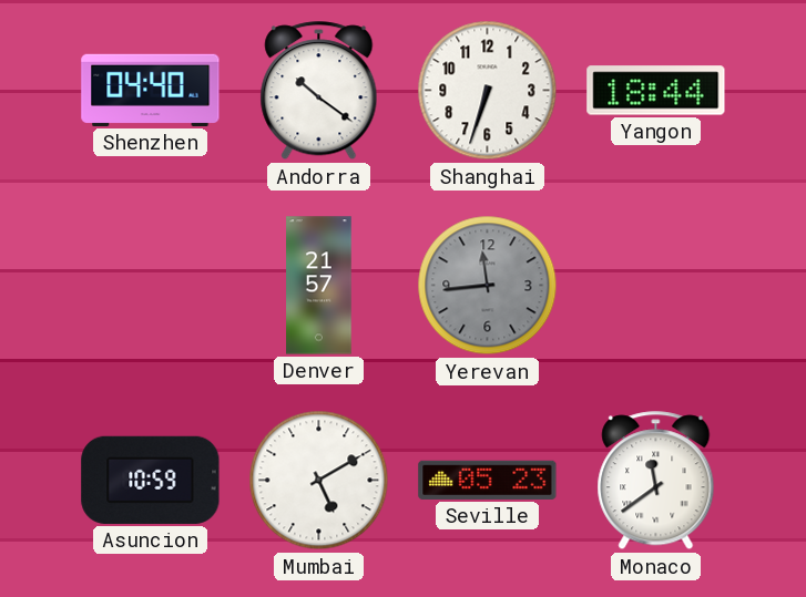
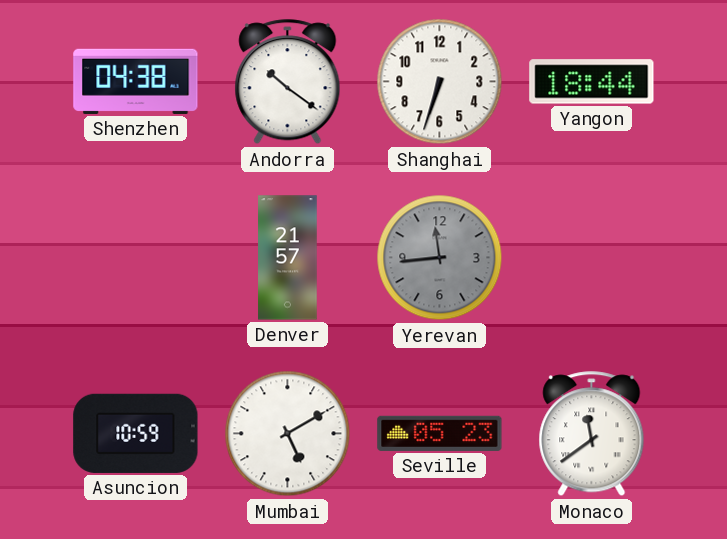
Shenzhen: 04:40 -> 04:38 (136, 81)
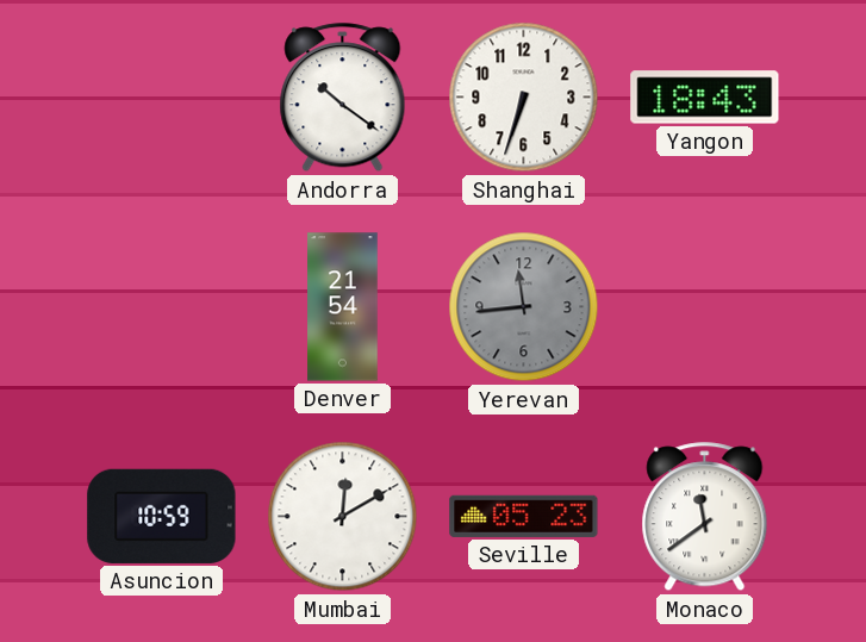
Shenzhen: 04:38 -> none (136, 81)
Yangon: 18:44 -> 18:43 (705, 98)
Denver: 21:57 -> 21:54 (343, 307)
Mumbai: 5:10 -> 12:10 (343, 517)
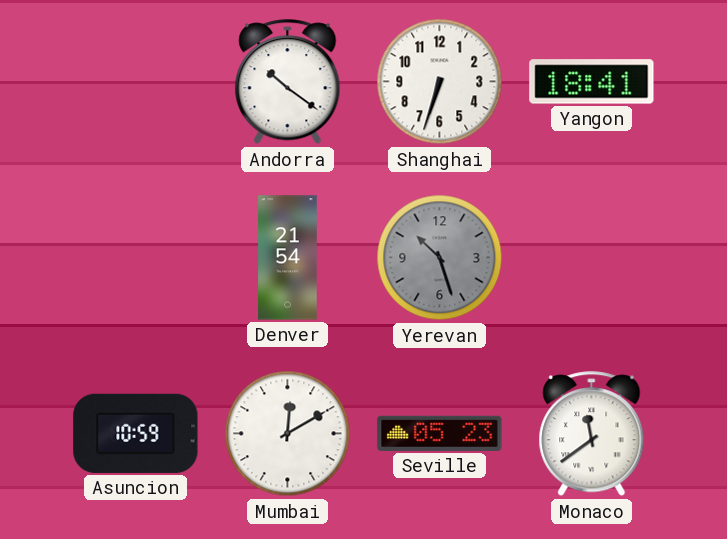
Yangon: 18:43 -> 18:41 (592, 82)
Yerevan: 11:44 -> 10:27 (440, 258)
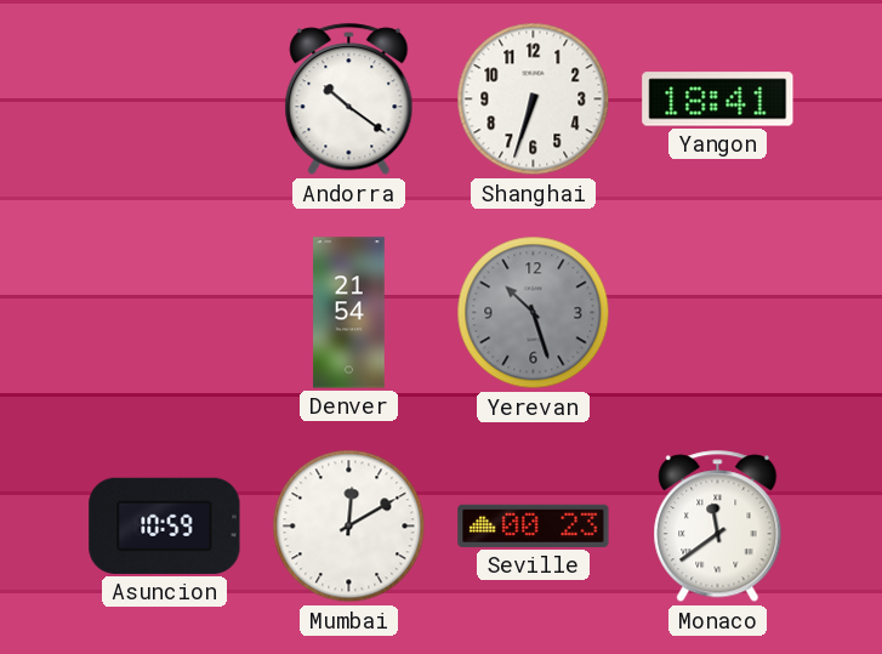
Seville: 05:23 -> 00:23 (534, 525)
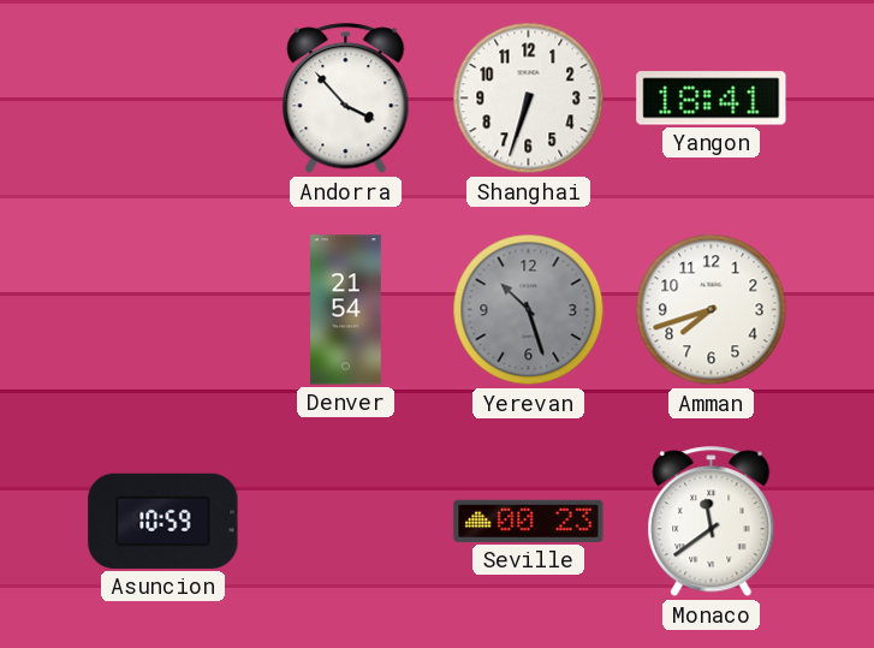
Andorra: 10:21 -> 3:53 (346, 99)
Amman: none -> 7:42 (712, 310)
Mumbai: 12:10 -> none (349, 527)
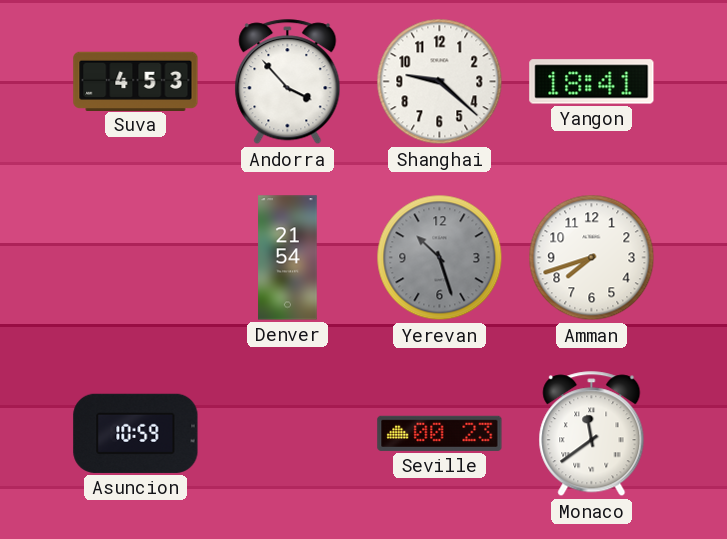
Suva: none -> 4:53 (136, 81)
Shanghai: 6:33 -> 9:22 (440, 82)
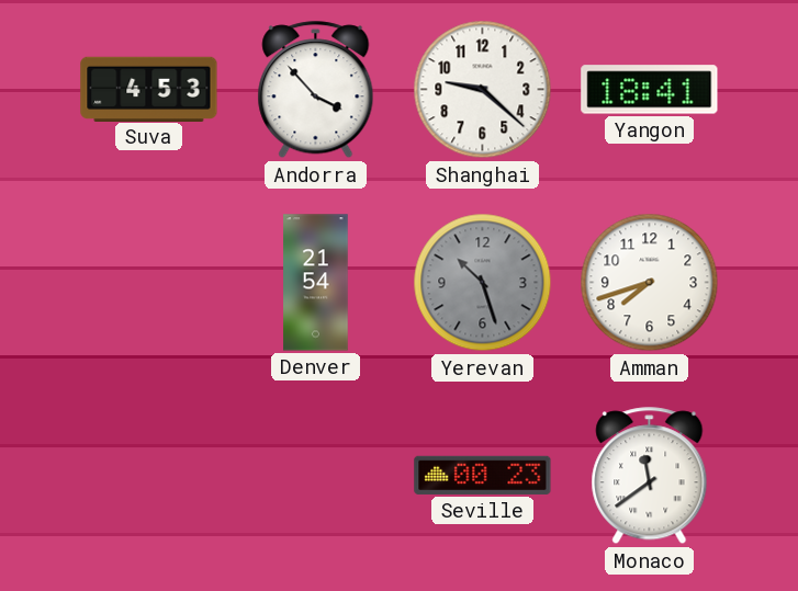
Asuncion: 10:59 -> none (136, 433)
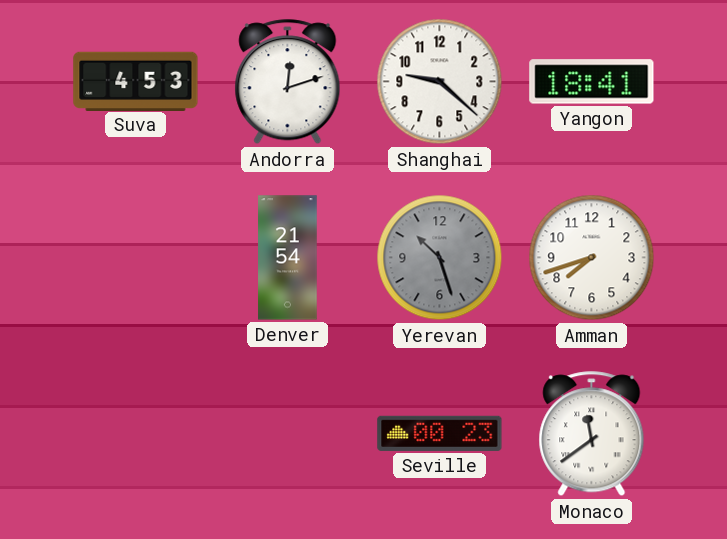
Andorra: 3:53 -> 12:12 (288, 82)
